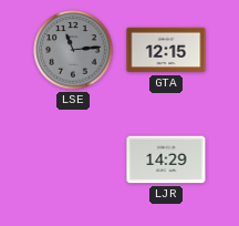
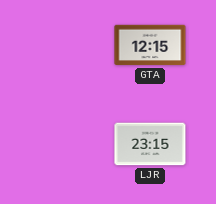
LSE: 11:14 -> none (73, 50)
LJR: 14:29 -> 23:15 (150, 144)
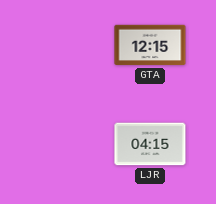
LJR: 23:15 -> 04:15 (150, 144)
